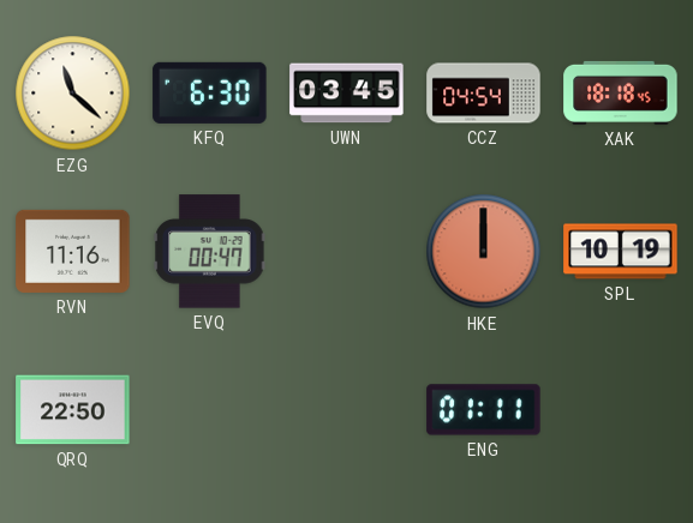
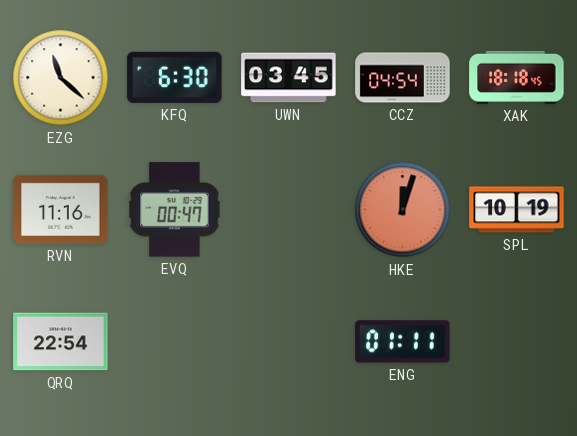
HKE: 12:00 -> 12:03 (403, 210)
QRQ: 22:50 -> 22:54 (61, 342)
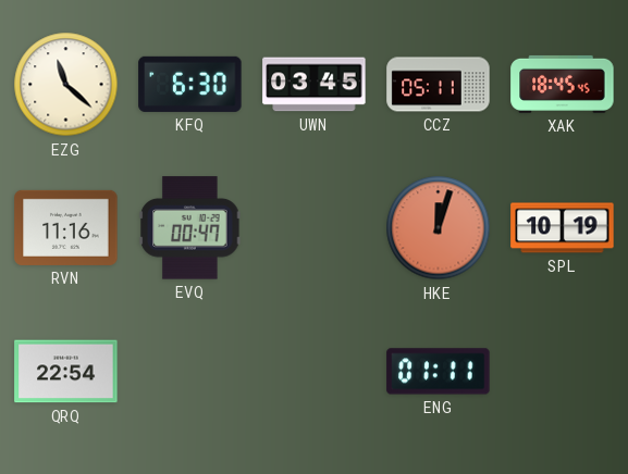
CCZ: 04:54 -> 05:11 (439, 85)
XAK: 18:18 -> 18:45 (563, 84)
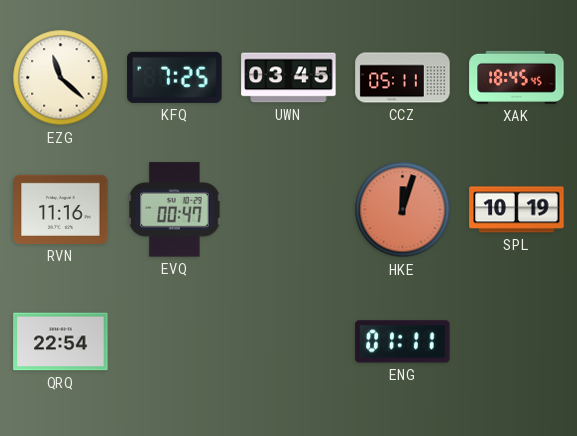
KFQ: 6:30 -> 7:25 (175, 77)
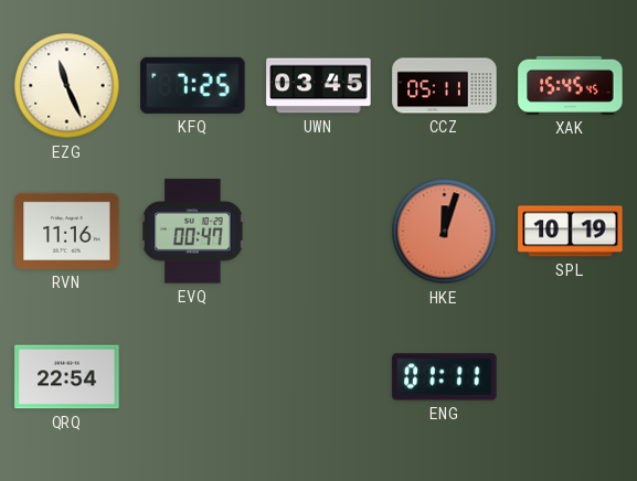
EZG: 11:22 -> 11:26 (67, 86)
XAK: 18:45 -> 15:45 (571, 85)
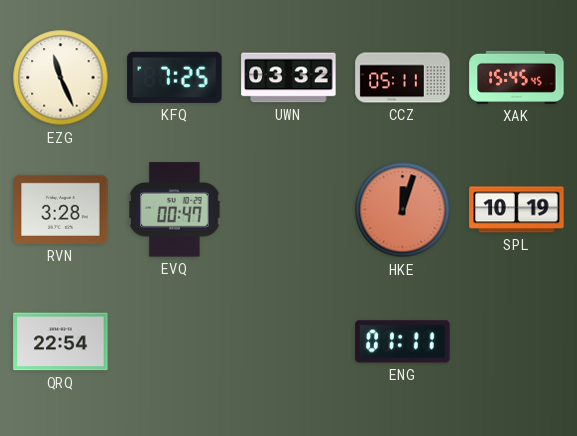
UWN: 03:45 -> 03:32 (289, 78)
RVN: 11:16 -> 3:28 (61, 209)
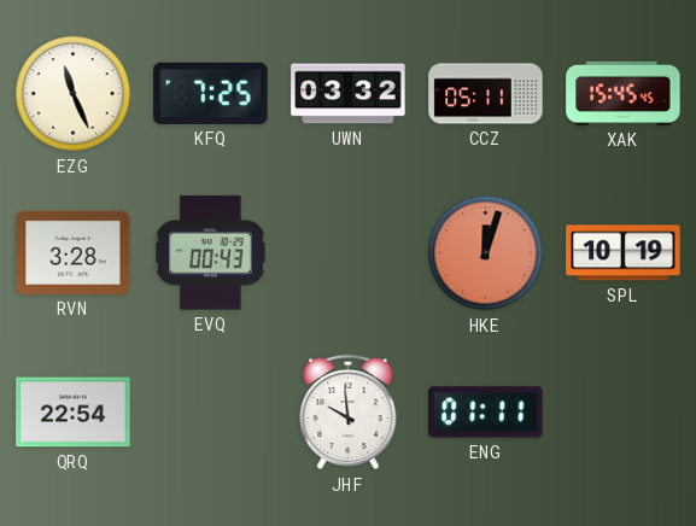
EVQ: 00:47 -> 00:43 (211, 253)
JHF: none -> 9:59 (349, 413)
